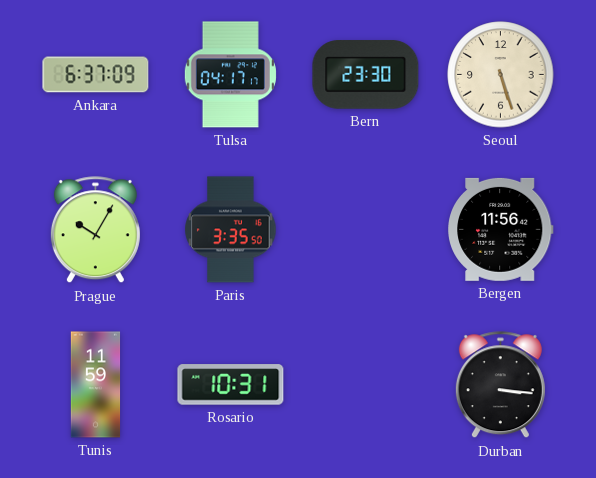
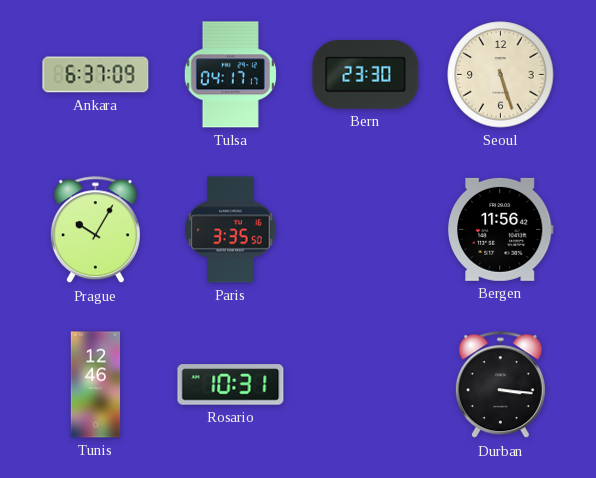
Tunis: 11:59 -> 12:46 (96, 385)
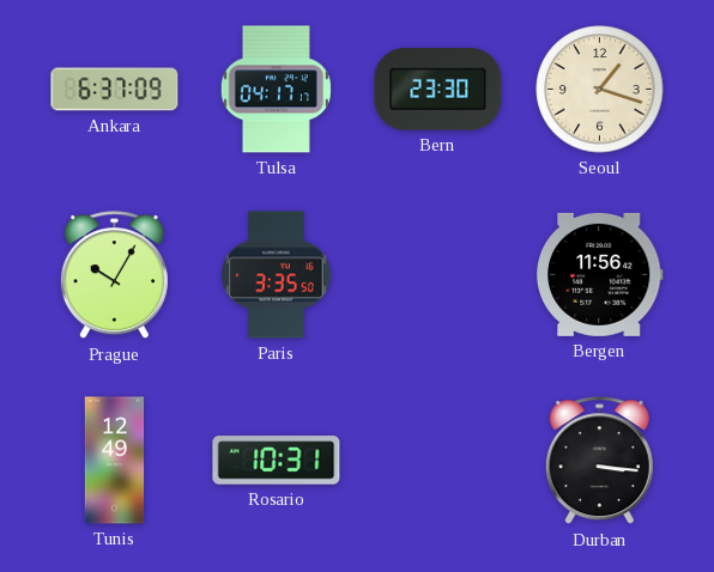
Seoul: 5:27 -> 1:18 (600, 90)
Tunis: 12:46 -> 12:49 (115, 461)
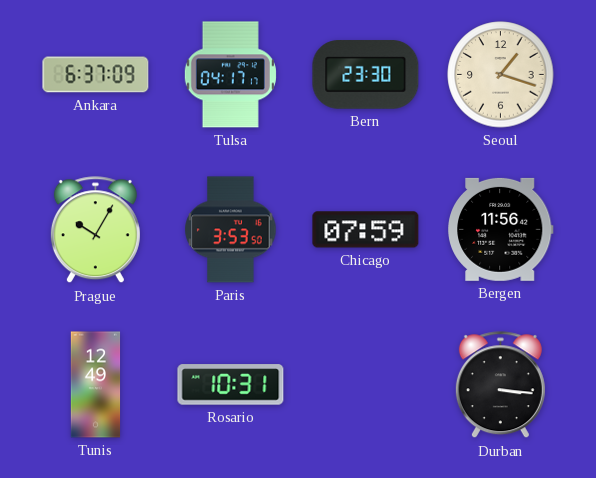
Paris: 3:35 -> 3:53 (231, 230)
Chicago: none -> 07:59 (366, 230)
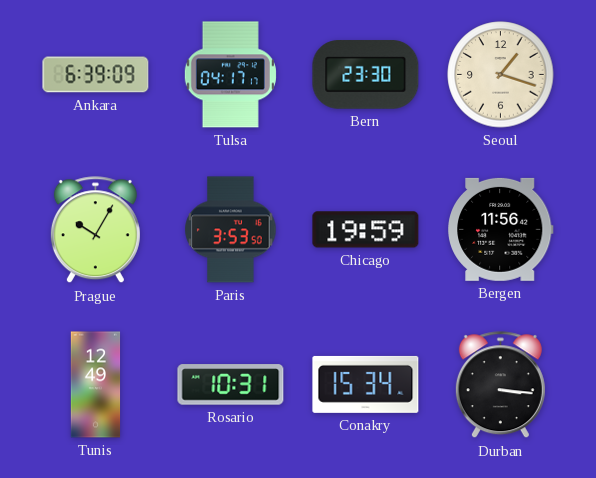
Ankara: 6:37 -> 6:39 (96, 75)
Chicago: 07:59 -> 19:59 (366, 230)
Conakry: none -> 15:34 (366, 384)
